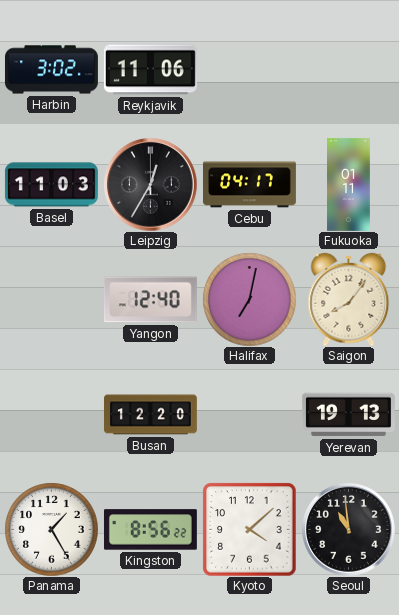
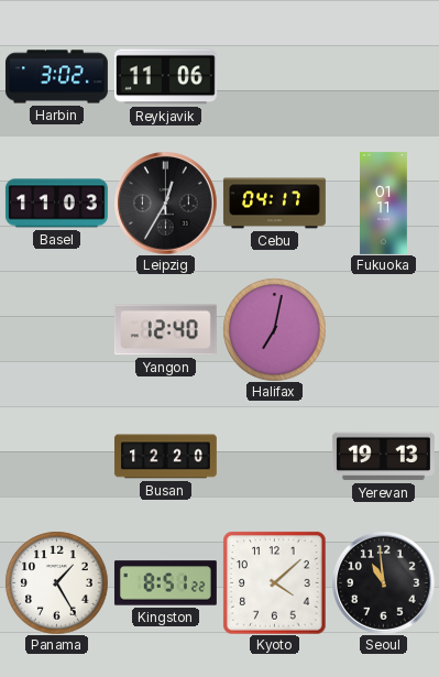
Saigon: 8:06 -> none (349, 299)
Kingston: 8:56 -> 8:51 (165, 583)
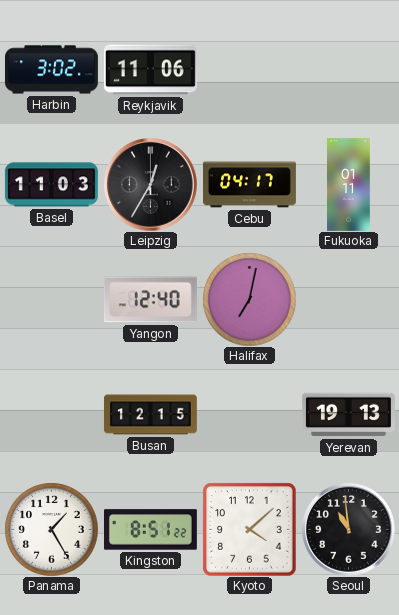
Busan: 12:20 -> 12:15 (150, 415)
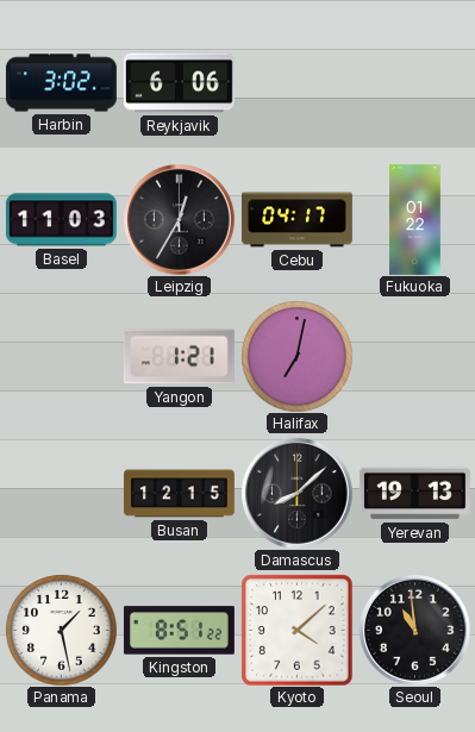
Reykjavik: 11:06 -> 6:06 (179, 83)
Fukuoka: 01:11 -> 01:22 (415, 220)
Yangon: 12:40 -> 1:21 (179, 357)
Damascus: none -> 8:08 (298, 494)
Panama: 1:25 -> 1:28 (61, 630)
